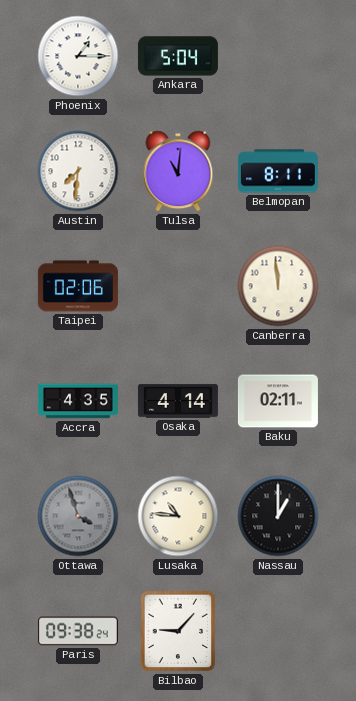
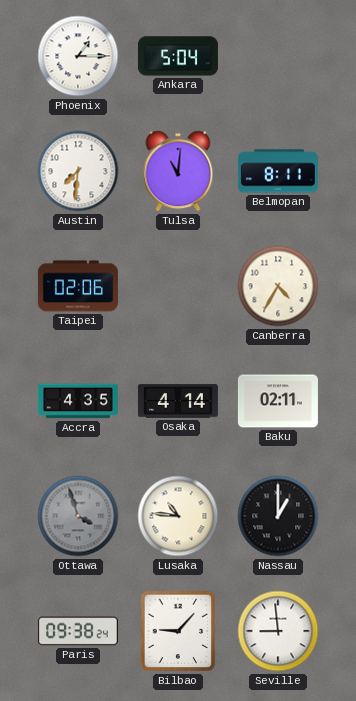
Canberra: 11:59 -> 4:35 (278, 286)
Seville: none -> 8:59 (278, 631)
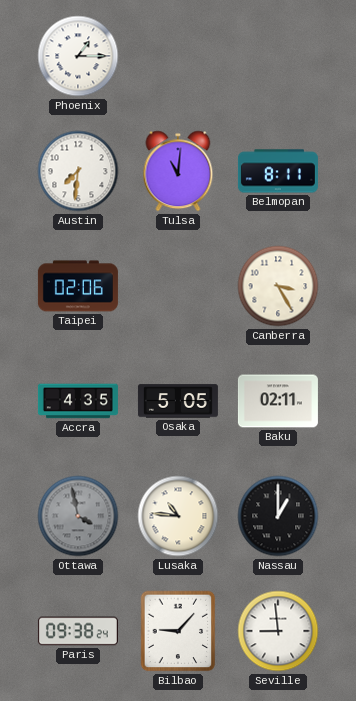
Ankara: 5:04 -> none (178, 56)
Canberra: 4:35 -> 3:25 (278, 286)
Osaka: 4:14 -> 5:05 (178, 401)
Ottawa: 3:57 -> 3:58 (78, 516)
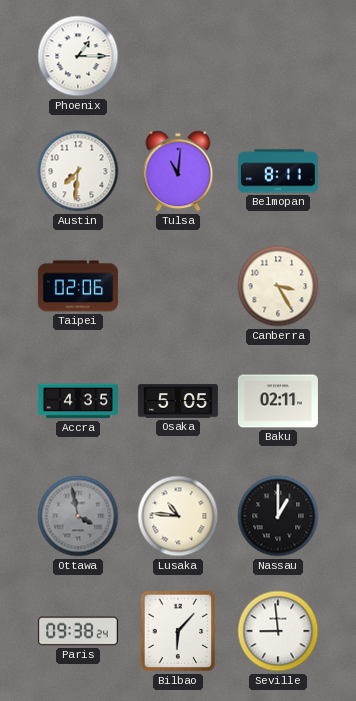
Bilbao: 9:07 -> 6:07 (178, 631)
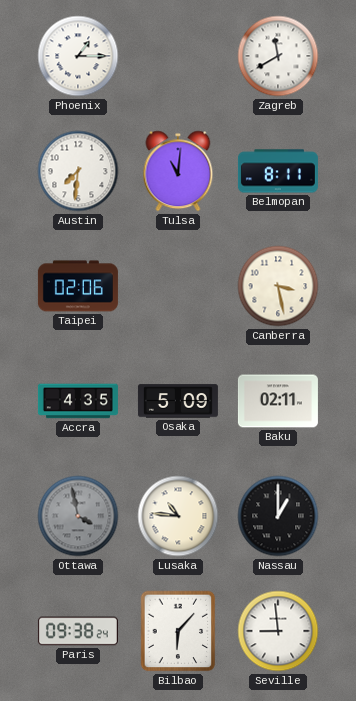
Zagreb: none -> 11:40 (278, 56)
Canberra: 3:25 -> 3:28 (278, 286)
Osaka: 5:05 -> 5:09 (178, 401)
